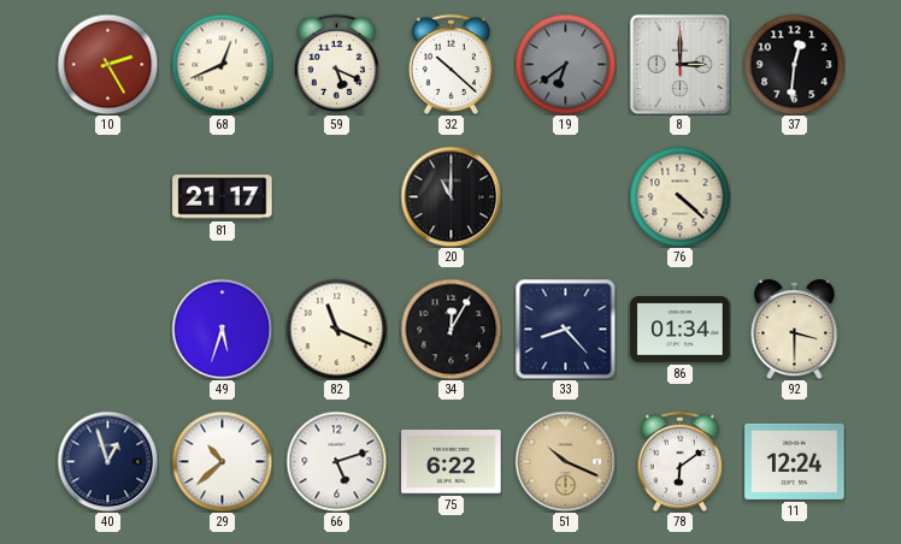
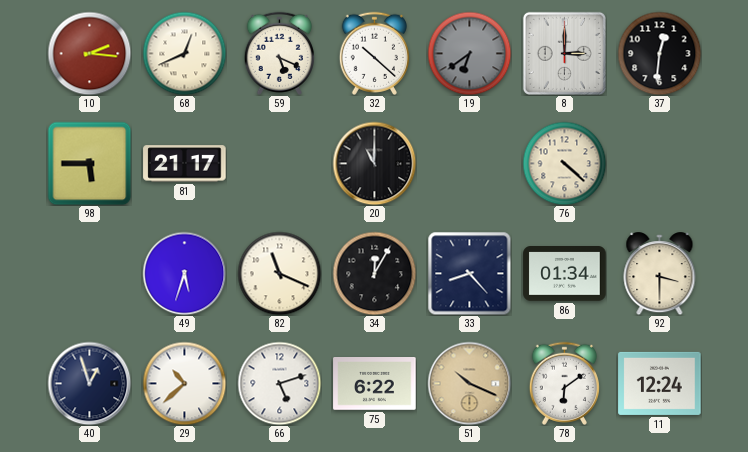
10: 2:25 -> 2:16 (89, 53)
98: none -> 5:45 (89, 163)
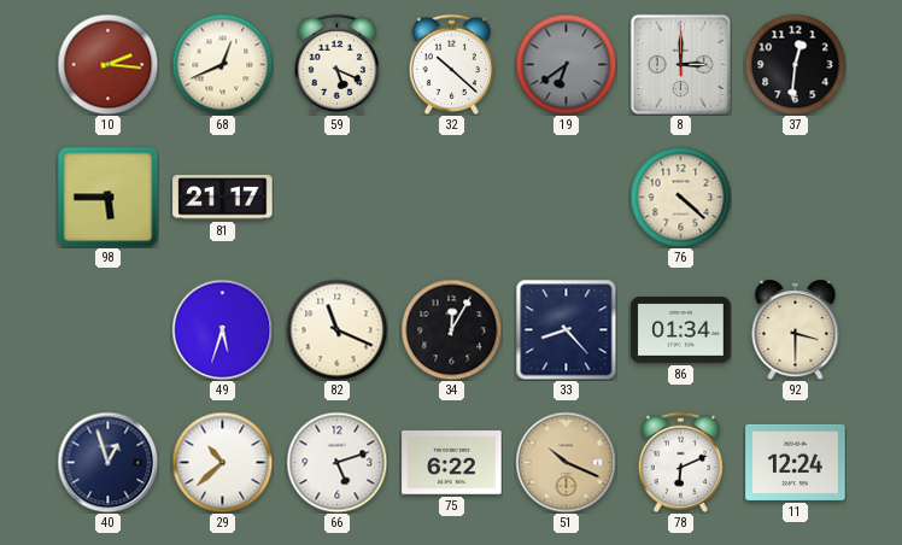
20: 11:00 -> none (374, 163)
78: 6:09 -> 6:11 (680, 462)
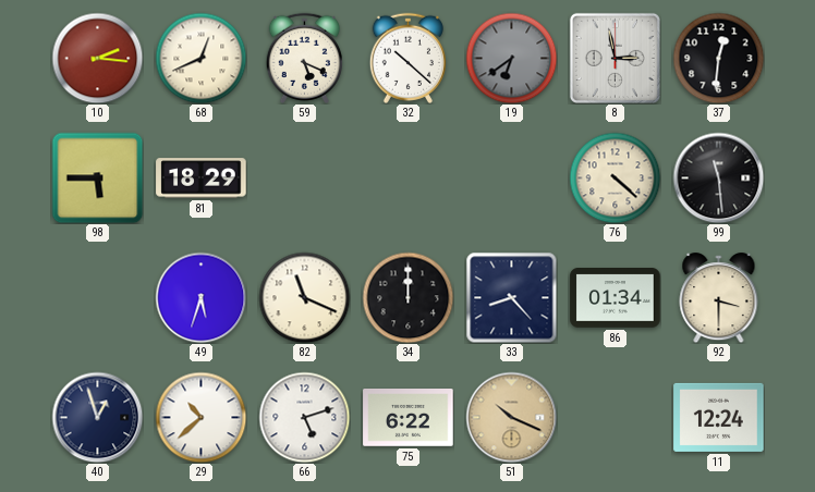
8: 3:00 -> 2:58 (615, 58)
81: 21:17 -> 18:29 (202, 179)
99: none -> 11:29 (718, 177)
34: 12:05 -> 12:00 (407, 297)
78: 6:11 -> none (680, 462)
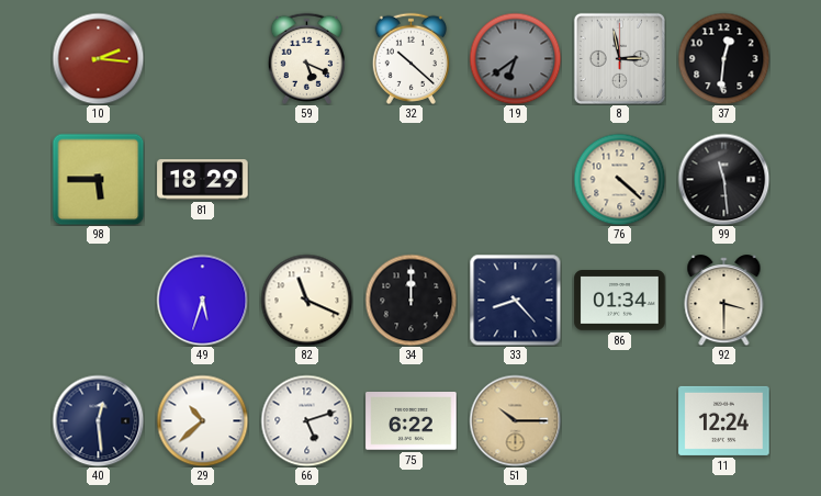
68: 12:41 -> none (200, 58)
40: 12:57 -> 12:29 (98, 420)
51: 10:19 -> 10:15 (515, 420)
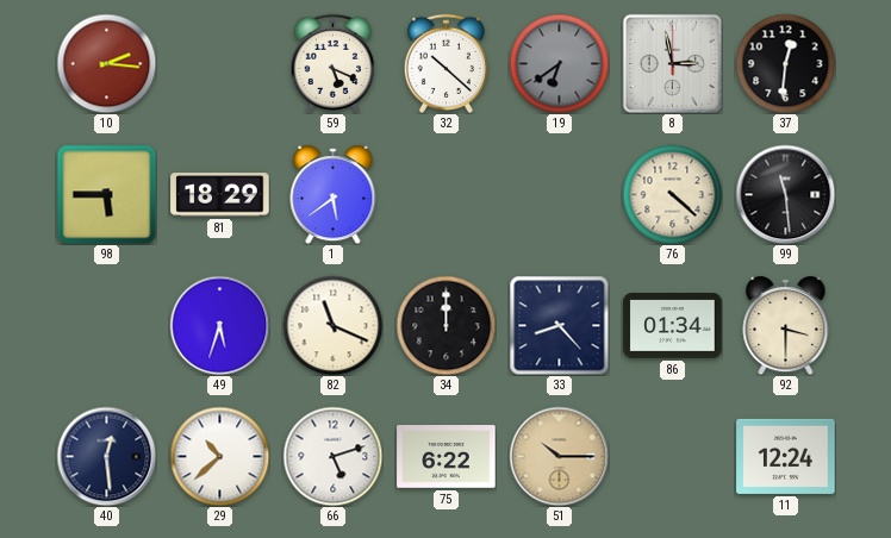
1: none -> 5:39 (334, 195)
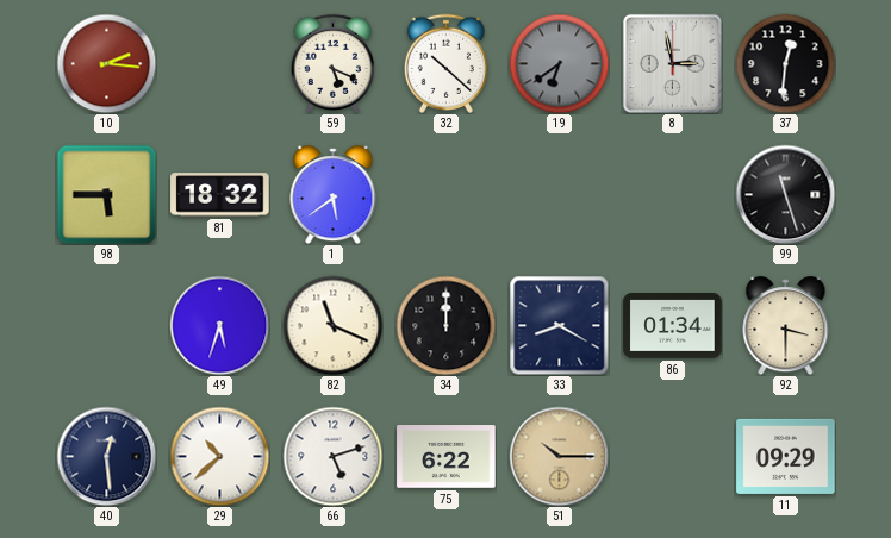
81: 18:29 -> 18:32 (220, 195)
76: 4:22 -> none (672, 194)
99: 11:29 -> 11:27 (785, 194)
33: 8:23 -> 8:20 (559, 325)
11: 12:24 -> 09:29 (786, 456)
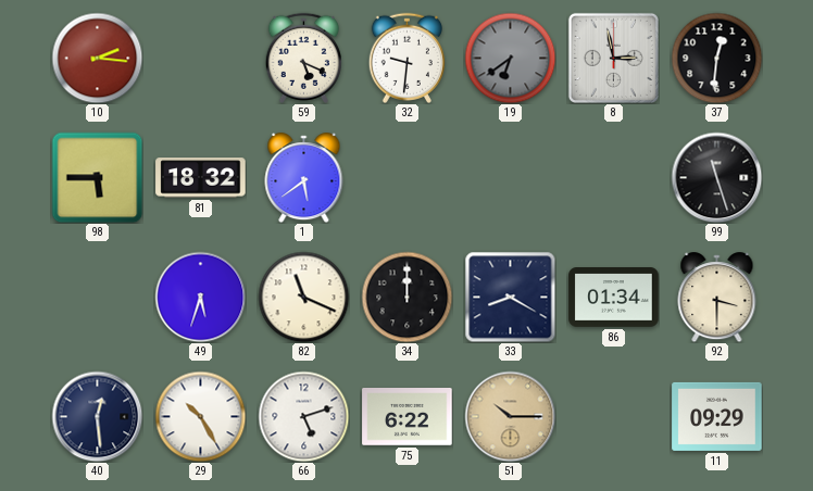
32: 10:22 -> 9:31 (406, 58)
29: 10:38 -> 10:25 (200, 416)
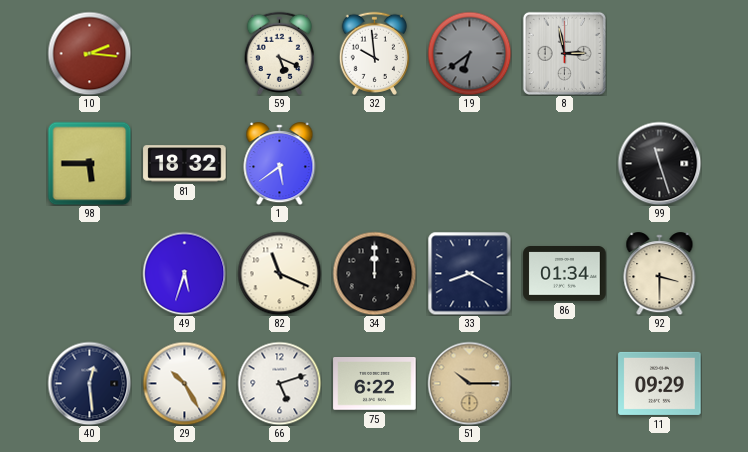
32: 9:31 -> 9:59 (374, 53)
37: 12:31 -> none (716, 58)
